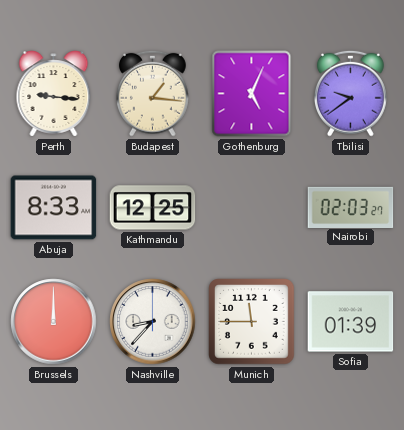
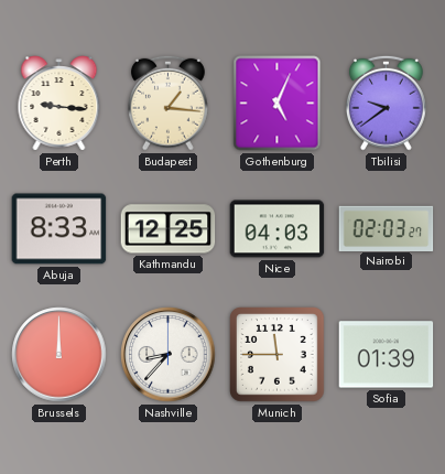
Nice: none -> 04:03 (278, 229)
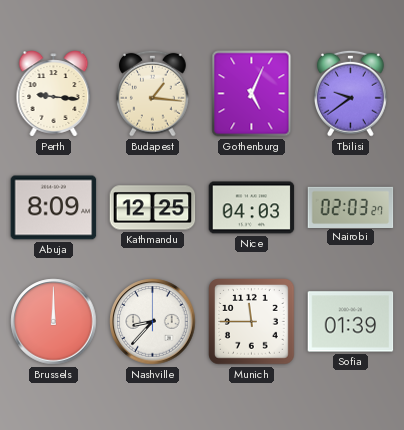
Abuja: 8:33 -> 8:09 (54, 208)
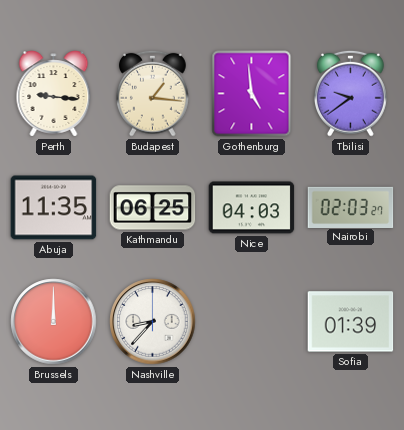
Gothenburg: 5:04 -> 4:59 (252, 94)
Abuja: 8:09 -> 11:35 (54, 208)
Kathmandu: 12:25 -> 06:25 (153, 208)
Munich: 11:45 -> none (252, 322)
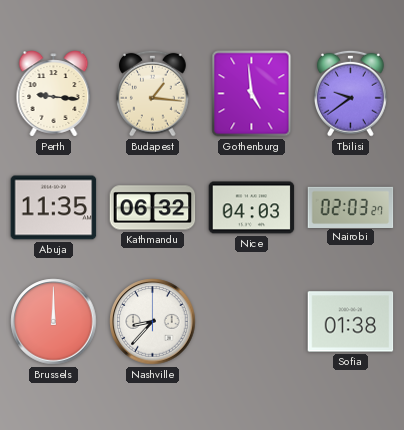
Kathmandu: 06:25 -> 06:32 (153, 208)
Sofia: 01:39 -> 01:38 (351, 322)
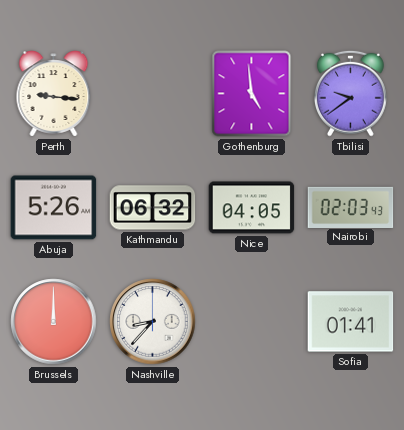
Budapest: 1:16 -> none (152, 93)
Abuja: 11:35 -> 5:26 (54, 208)
Nice: 04:03 -> 04:05 (252, 208)
Nairobi: 02:03:27 -> 02:03:43 (351, 207)
Sofia: 01:38 -> 01:41 (351, 322)
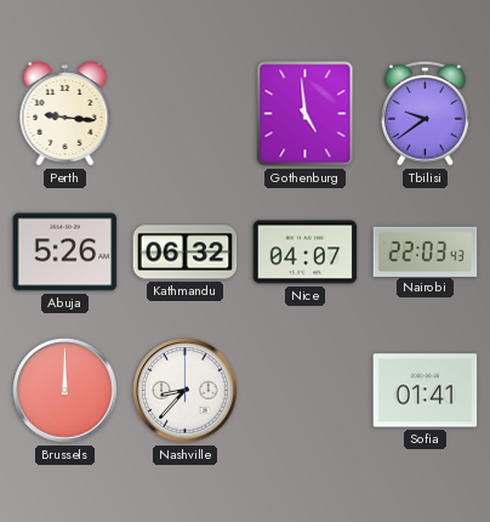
Nice: 04:05 -> 04:07 (306, 253)
Nairobi: 02:03 -> 22:03 (426, 251)
